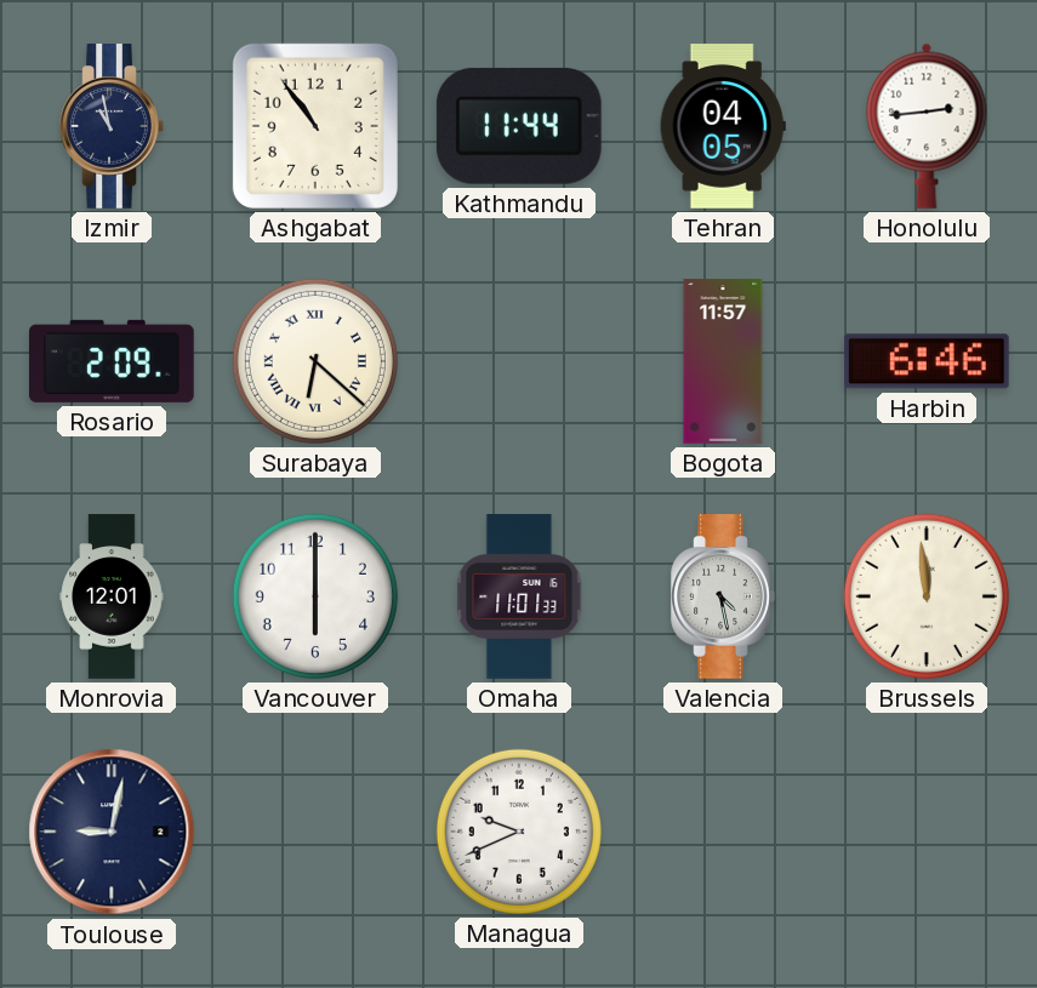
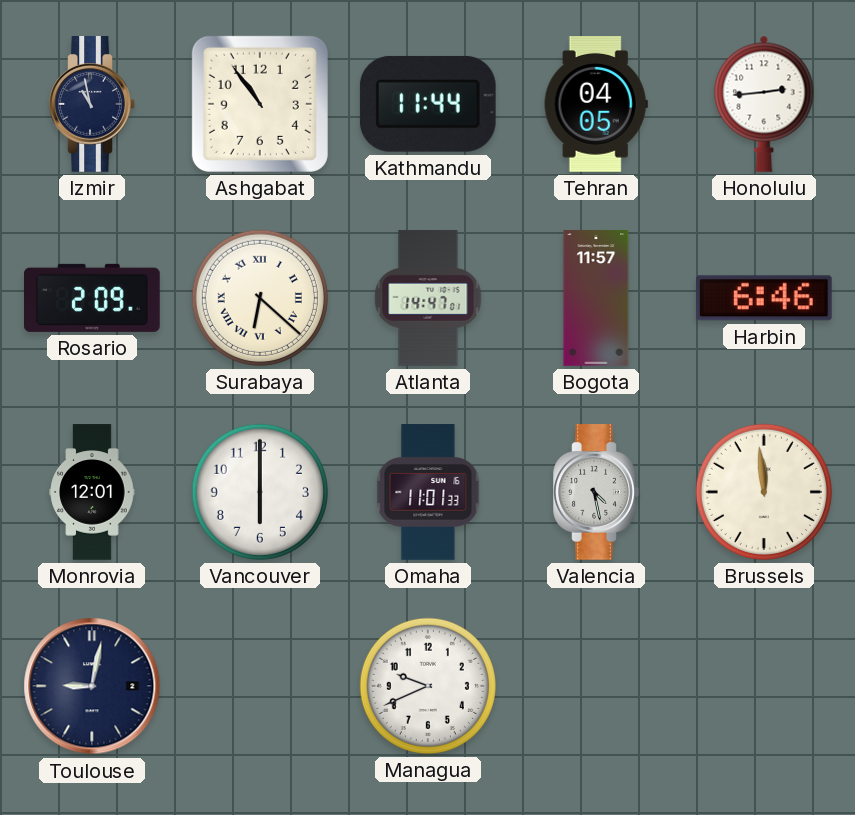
Atlanta: none -> 14:47 (428, 298)
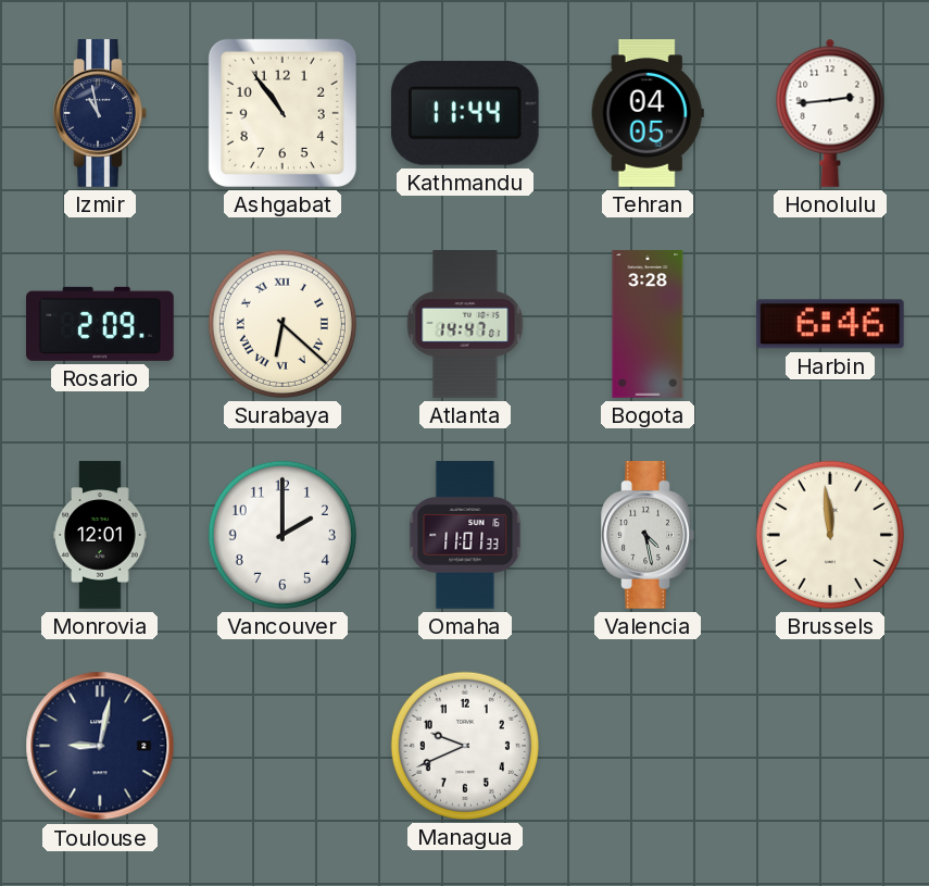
Bogota: 11:57 -> 3:28 (648, 324)
Vancouver: 6:00 -> 2:00 (283, 535)
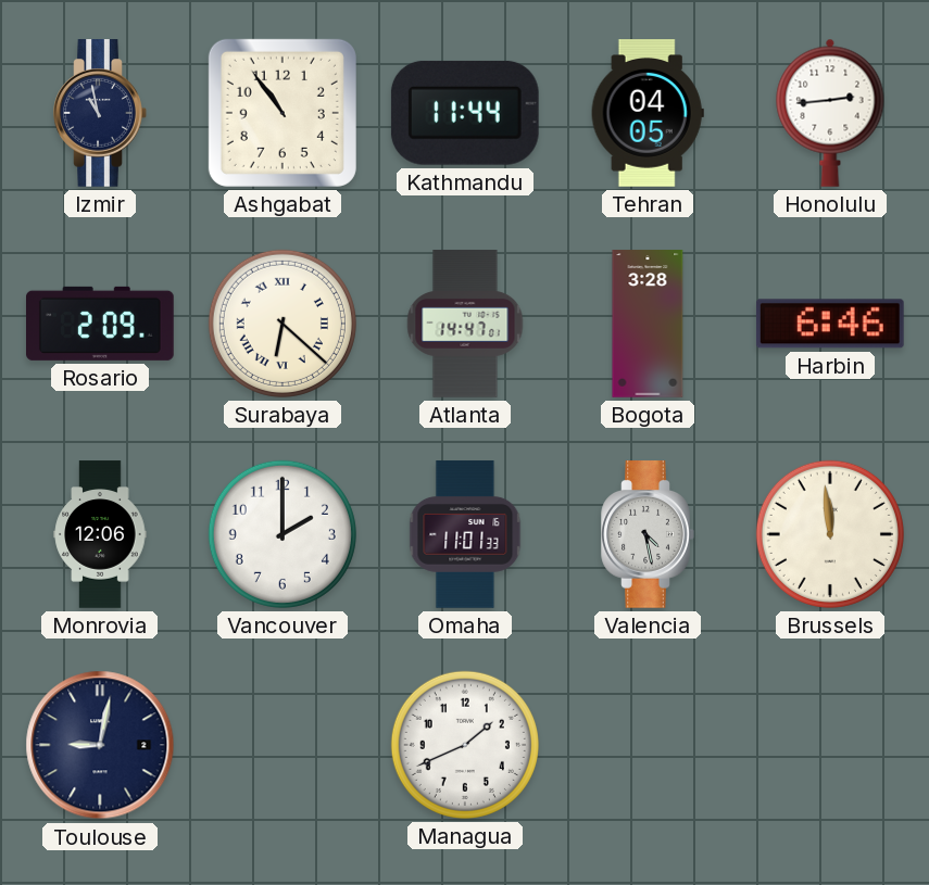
Monrovia: 12:01 -> 12:06 (100, 534)
Managua: 9:41 -> 1:41 (465, 745)
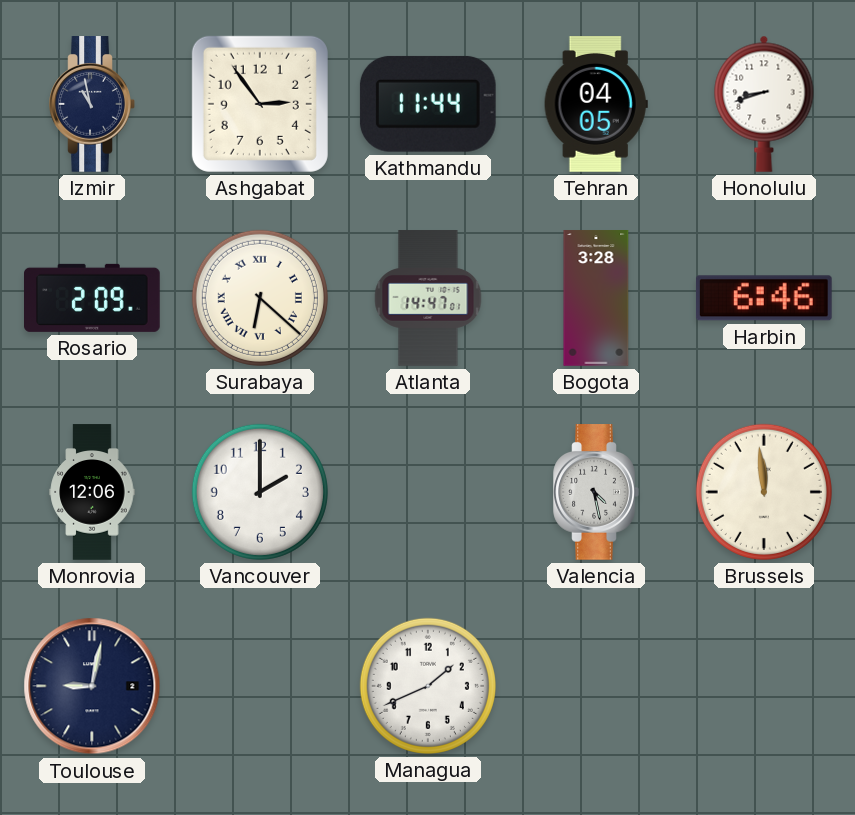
Ashgabat: 10:54 -> 2:54 (260, 104)
Honolulu: 2:44 -> 8:42 (764, 104)
Omaha: 11:01 -> none (465, 534)
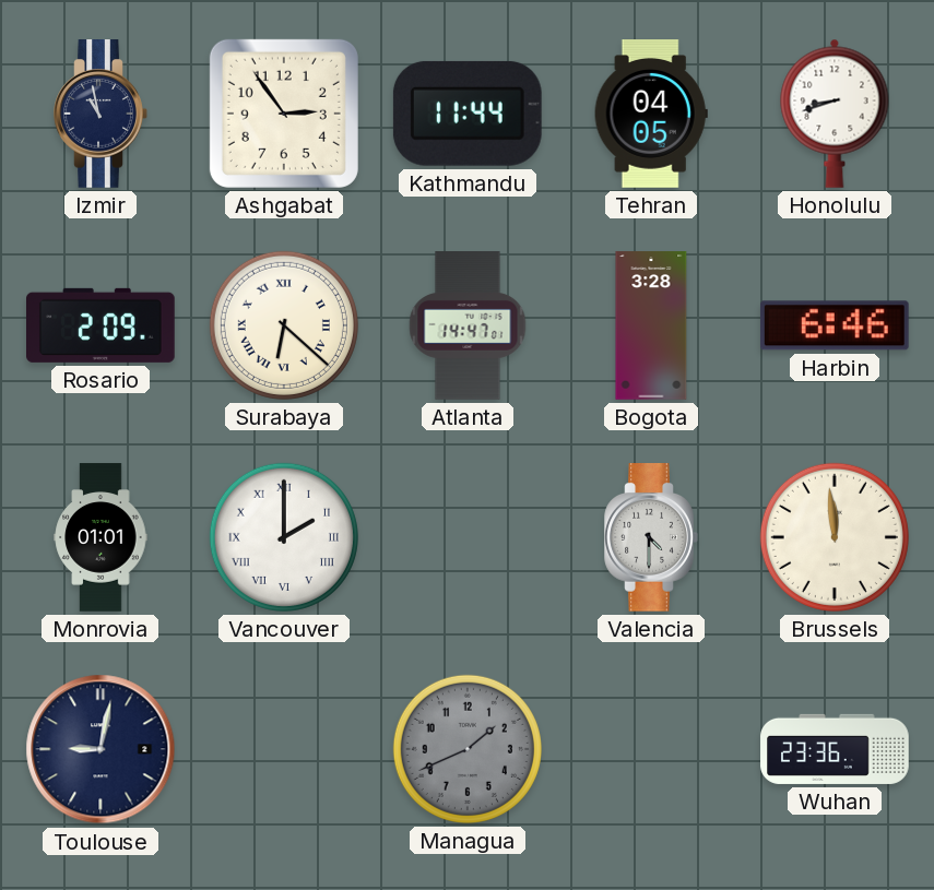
Monrovia: 12:06 -> 01:01 (101, 537)
Vancouver numerals: Arabic -> Roman (284, 537)
Valencia: 4:28 -> 4:30 (651, 537)
Managua dial: white -> grey (468, 749)
Wuhan: none -> 23:36 (835, 749)
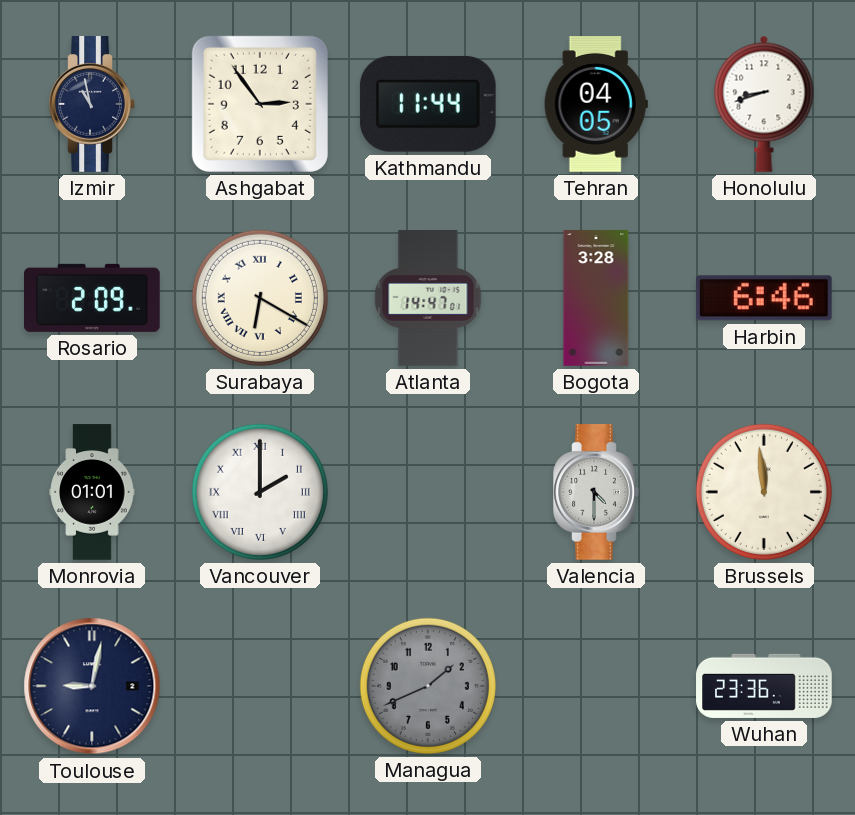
Surabaya: 6:22 -> 6:20 (260, 298)
